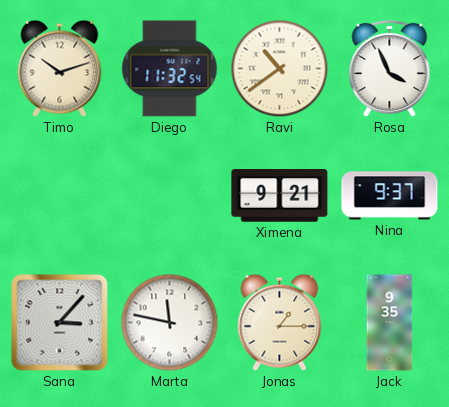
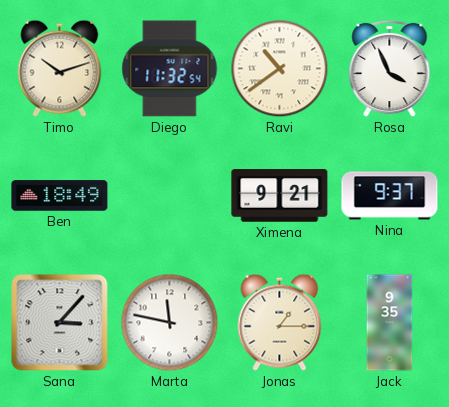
Ben: none -> 18:49 (60, 196)
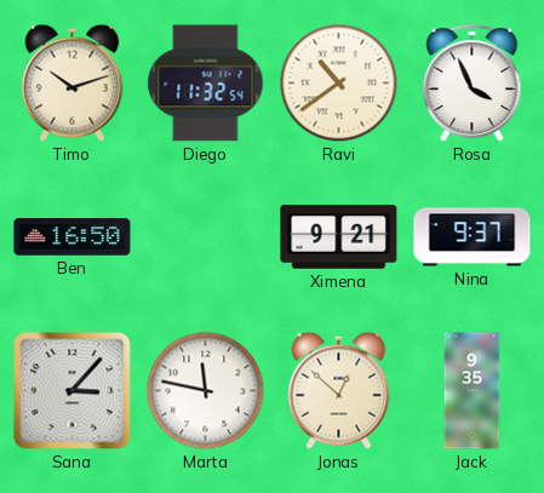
Ben: 18:49 -> 16:50 (73, 237)
Jonas: 1:15 -> 12:52 (339, 390)
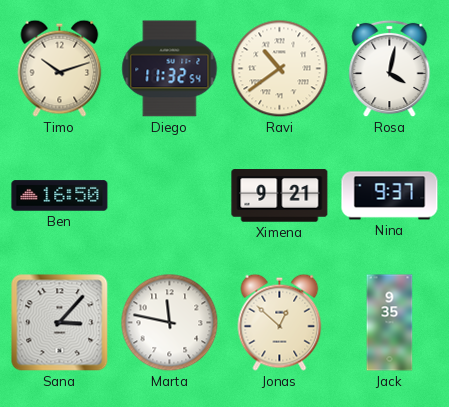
Rosa: 3:56 -> 4:02 (390, 69)
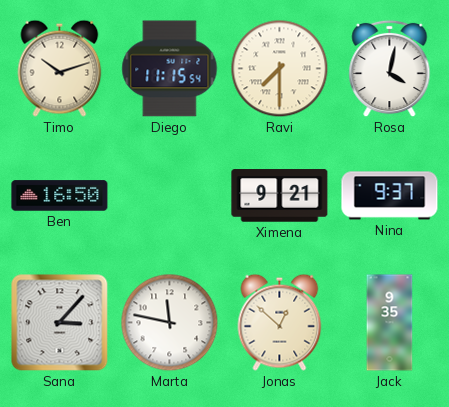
Diego: 11:32 -> 11:15 (170, 69)
Ravi: 10:39 -> 7:30 (280, 69)
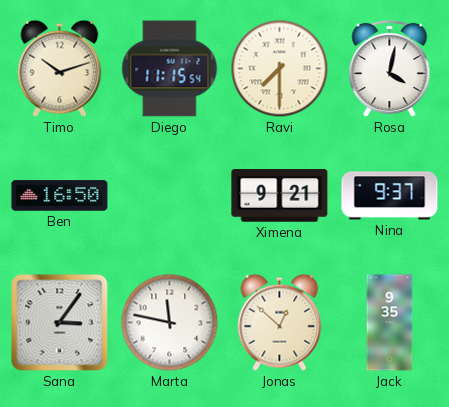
Sana: 3:07 -> 3:06 (60, 323)
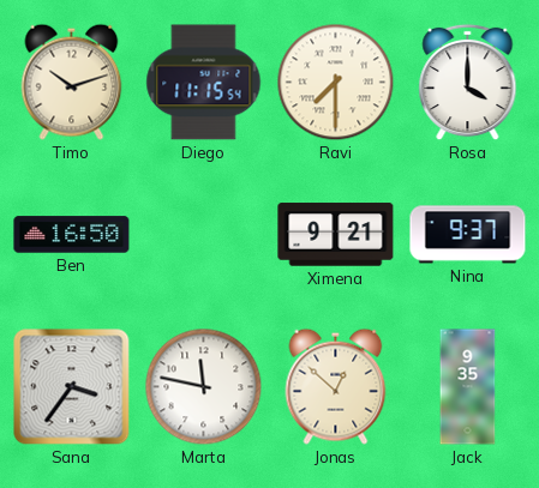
Rosa: 4:02 -> 4:00 (468, 83)
Sana: 3:06 -> 3:36 (72, 387)
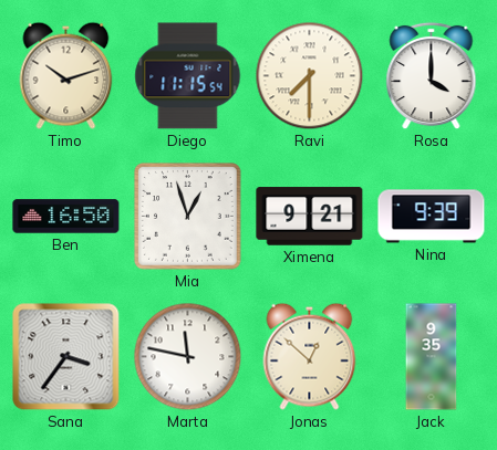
Mia: none -> 12:57 (188, 217)
Nina: 9:37 -> 9:39 (432, 217)
